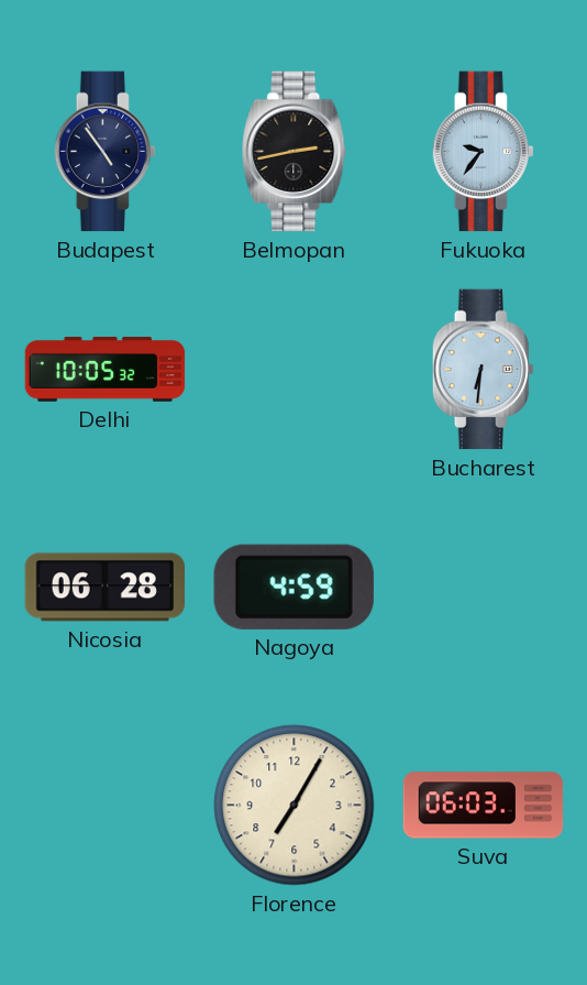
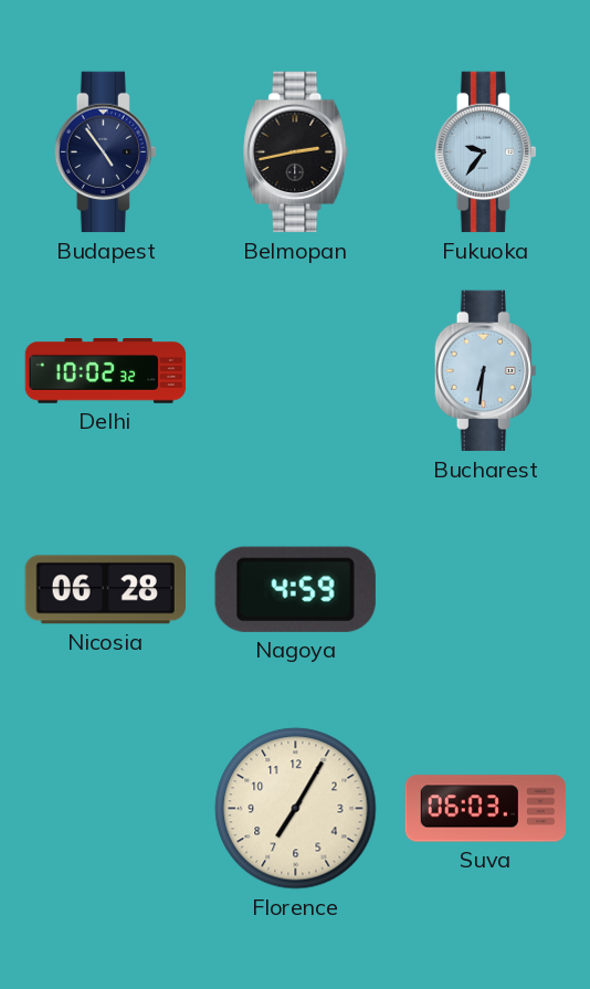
Delhi: 10:05 -> 10:02 (106, 371)
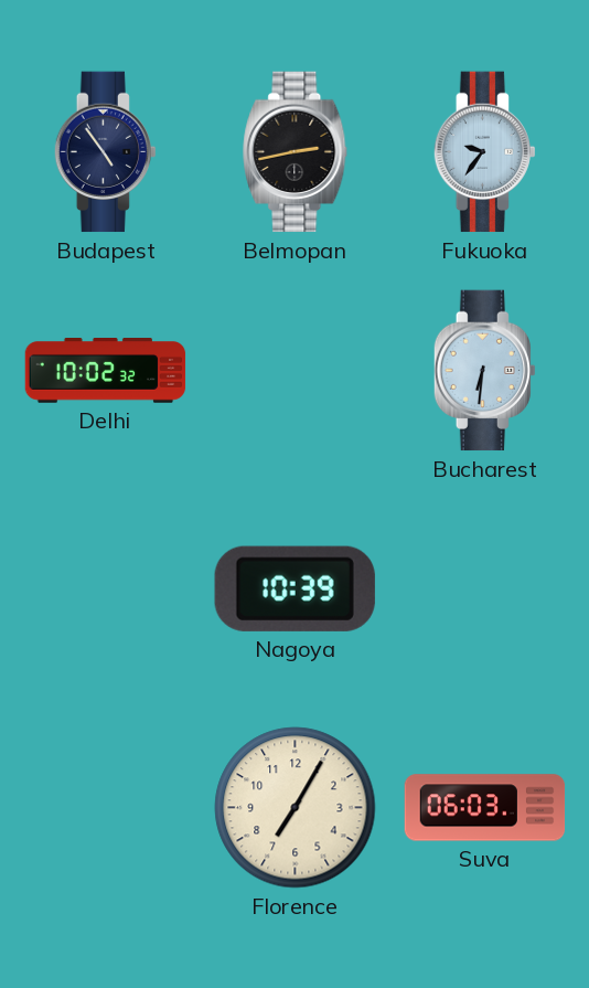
Nicosia: 06:28 -> none (105, 590)
Nagoya: 4:59 -> 10:39 (294, 588)
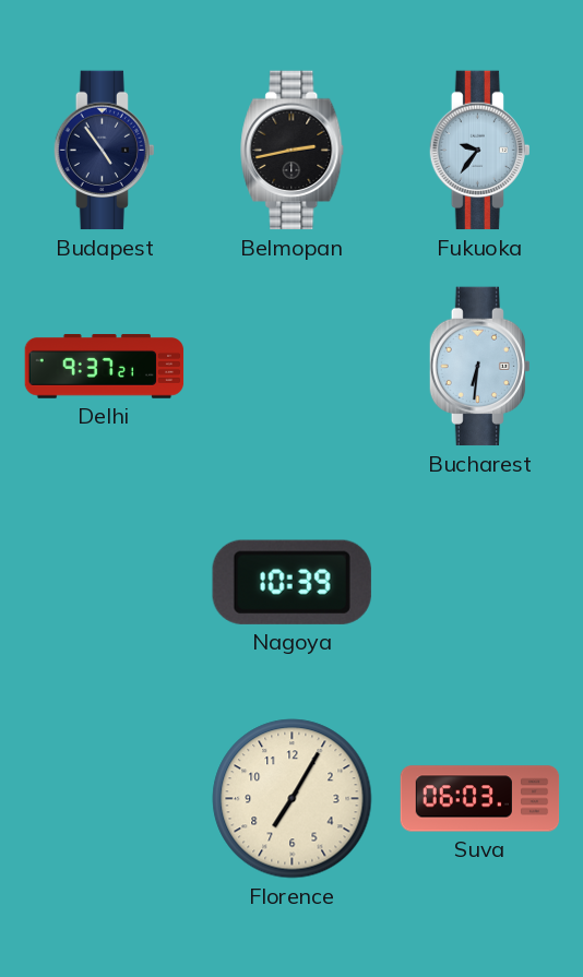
Delhi: 10:02 -> 9:37 (105, 367)
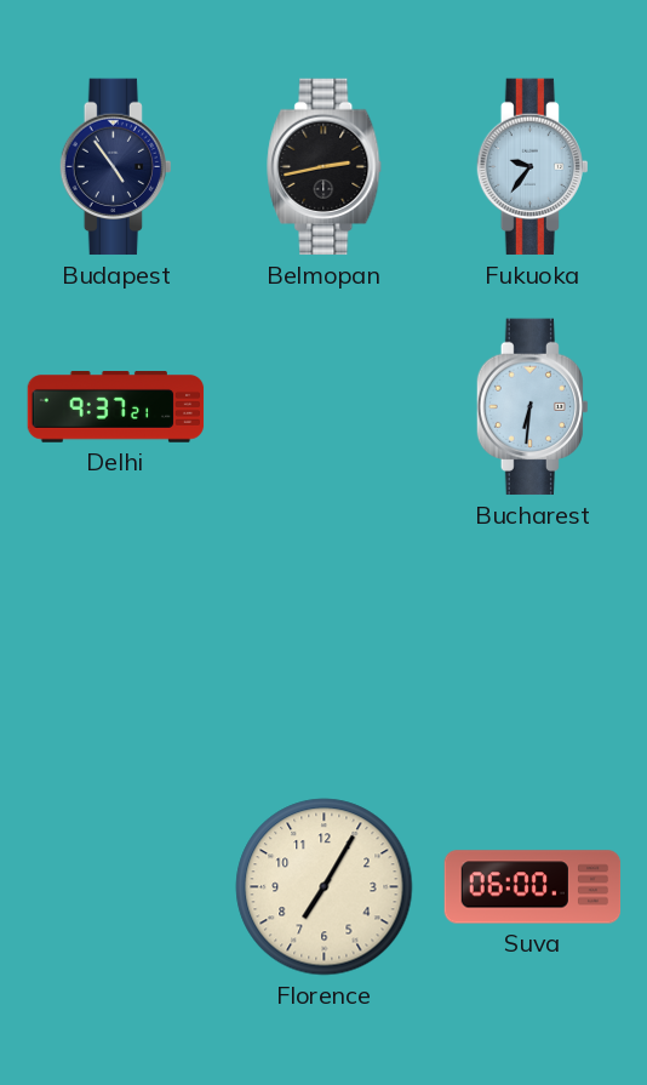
Nagoya: 10:39 -> none (291, 582)
Suva: 06:03 -> 06:00 (533, 887)
